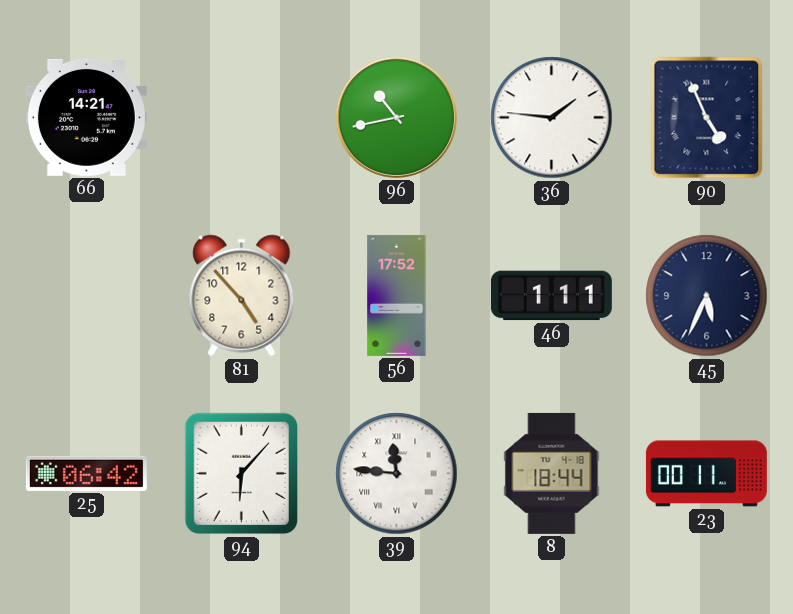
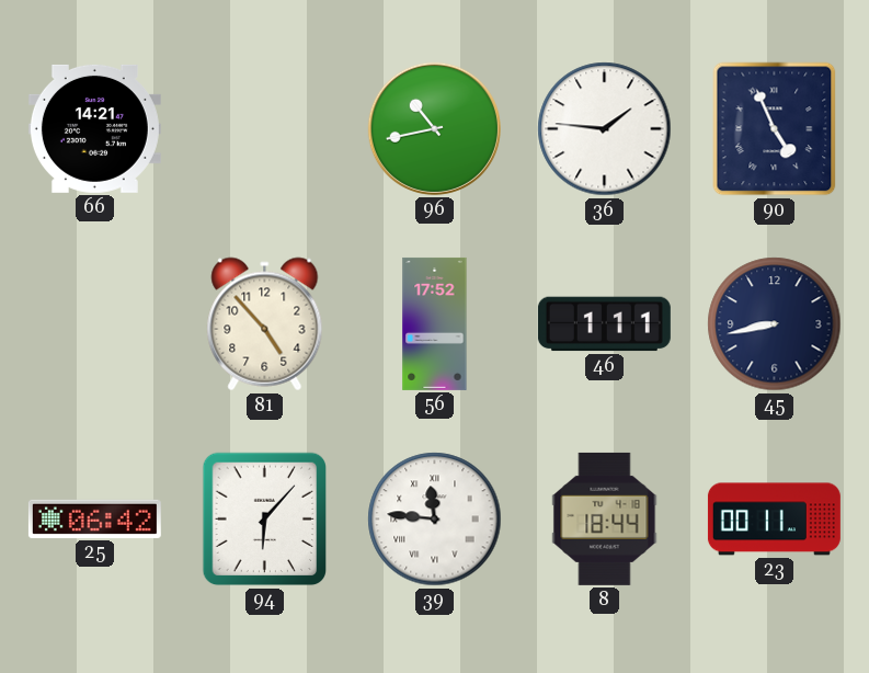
45: 5:34 -> 8:43 (775, 324)
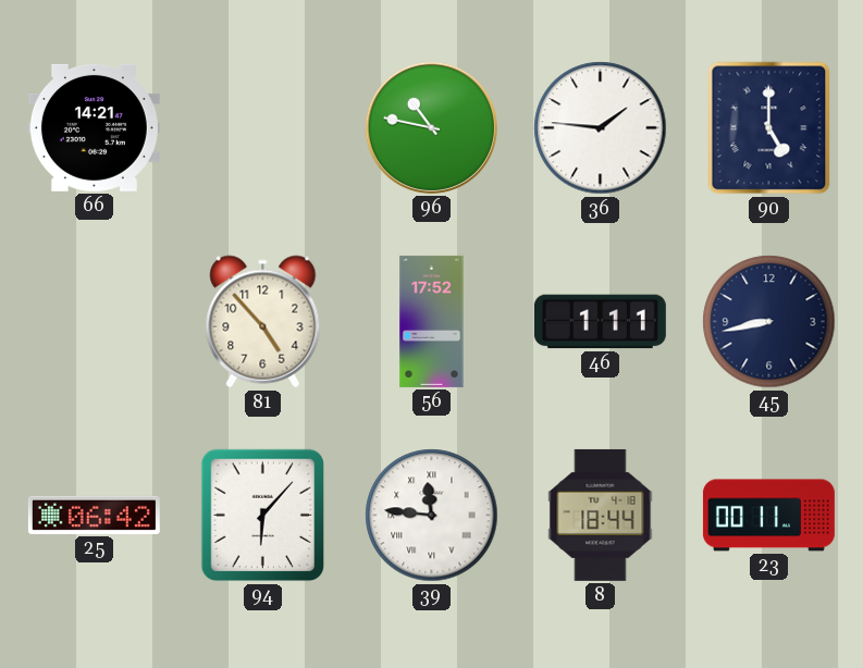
96: 10:43 -> 10:47 (431, 127)
90: 4:56 -> 5:00 (769, 128)
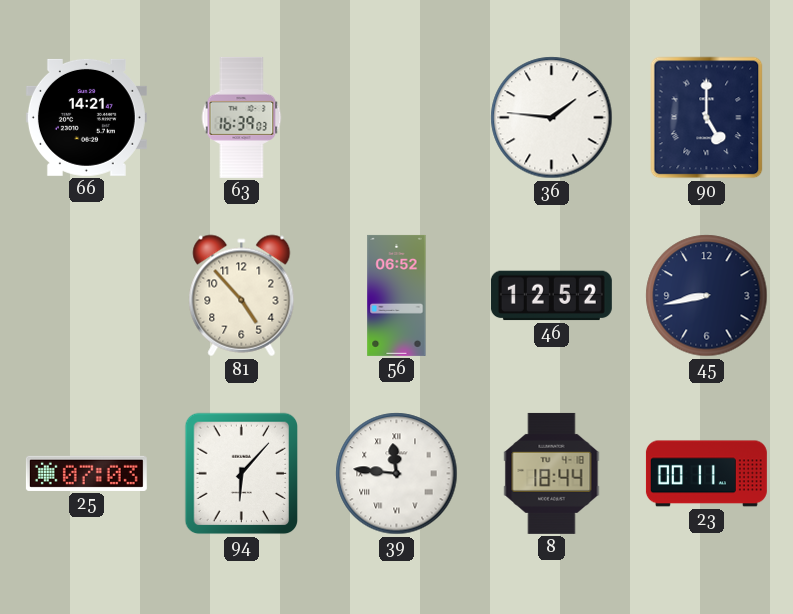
63: none -> 16:39 (242, 117)
96: 10:47 -> none (431, 127)
56: 17:52 -> 06:52 (397, 295)
46: 1:11 -> 12:52 (551, 296)
25: 06:42 -> 07:03 (86, 473)
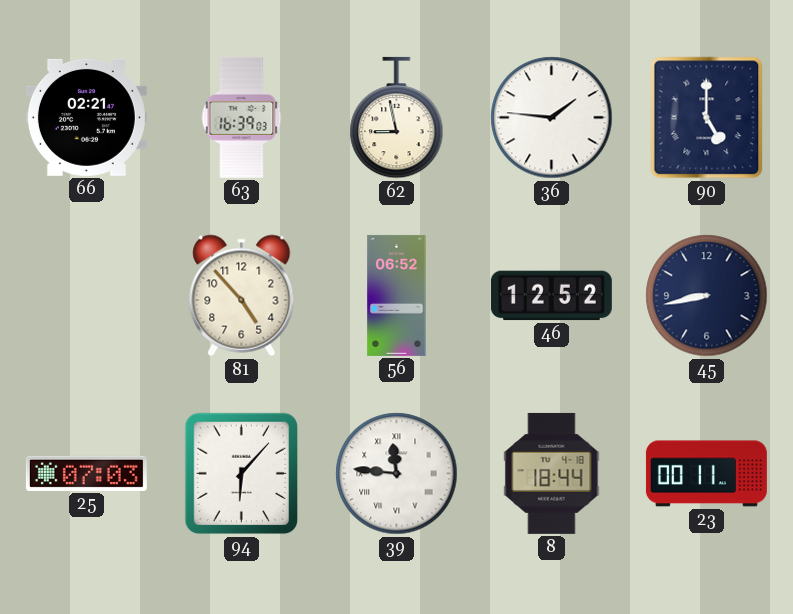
66: 14:21 -> 02:21 (86, 117)
62: none -> 8:58 (397, 118)
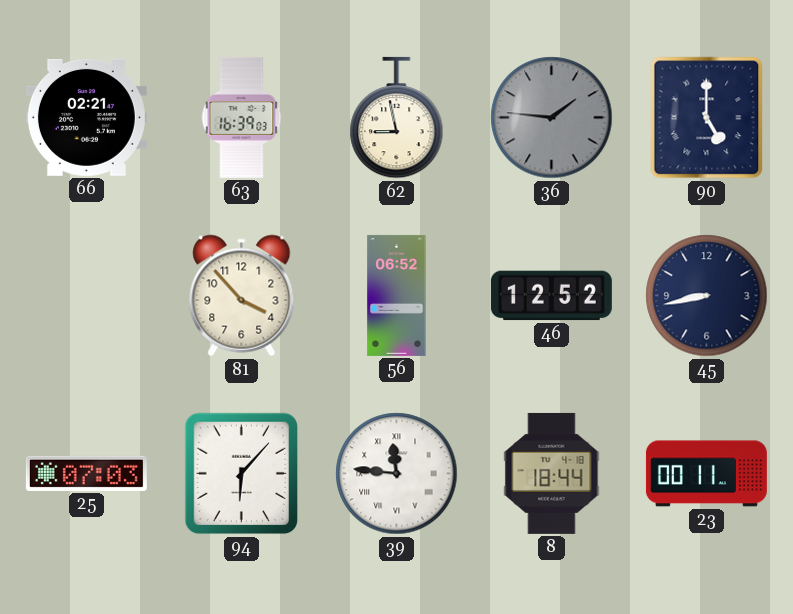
36 dial: white -> grey (552, 118)
81: 4:53 -> 3:53 (242, 296)
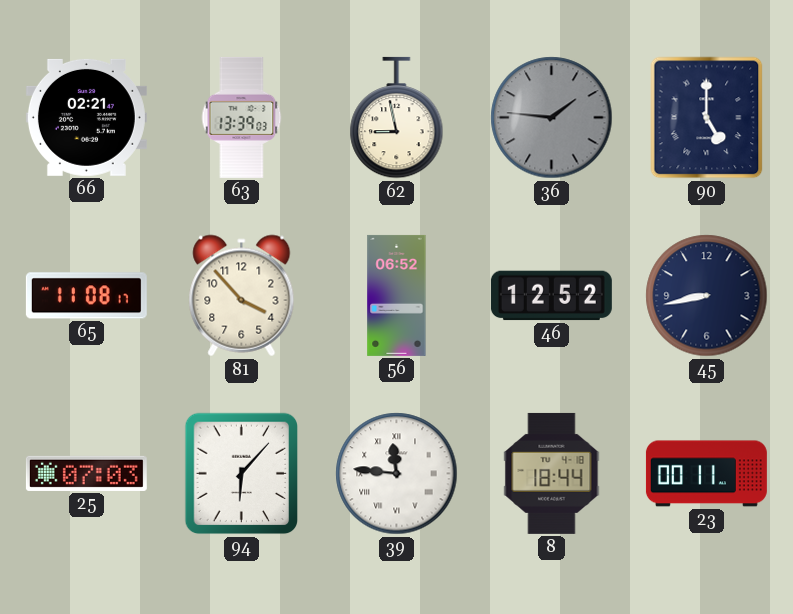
63: 16:39 -> 13:39 (242, 117)
65: none -> 11:08 (86, 296)
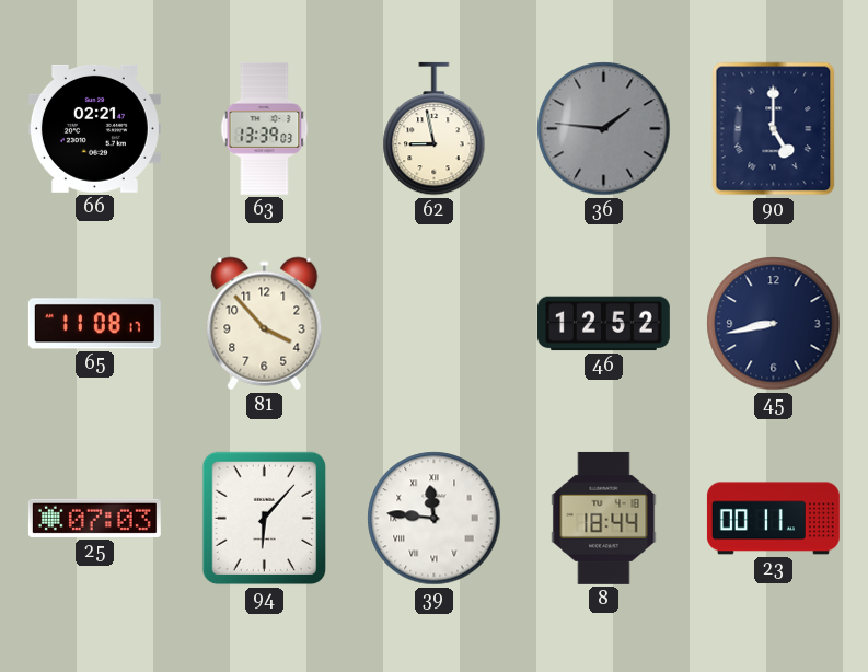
56: 06:52 -> none (397, 295)
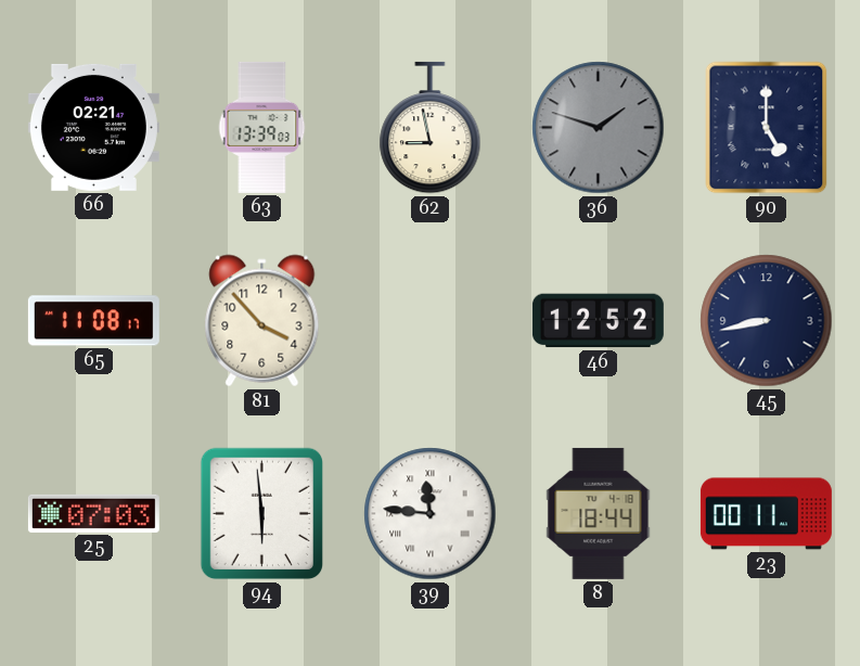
36: 1:46 -> 1:48 (599, 128)
94: 6:07 -> 5:59 (262, 514)
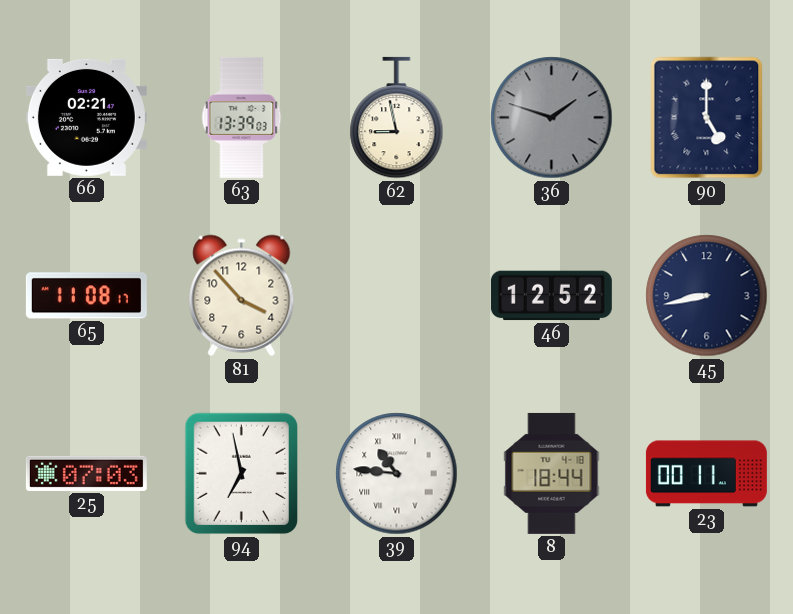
94: 5:59 -> 6:58 (242, 474)
39: 11:46 -> 10:46 (397, 474)
